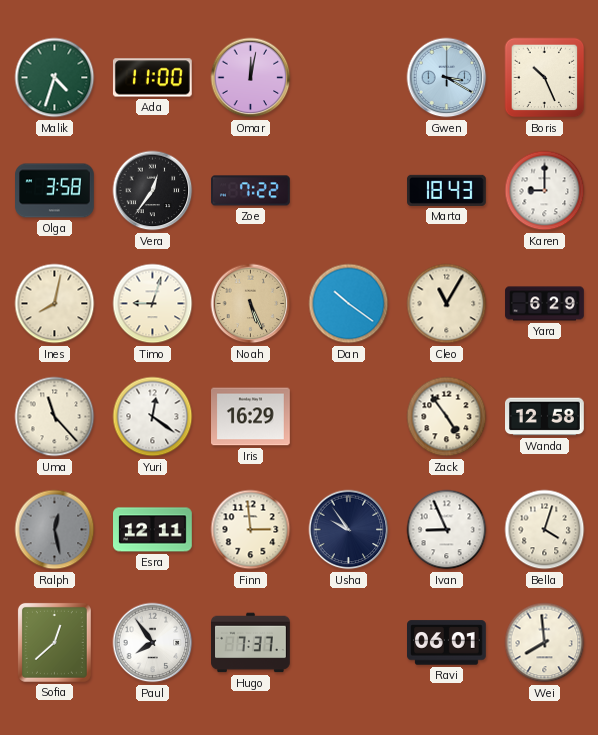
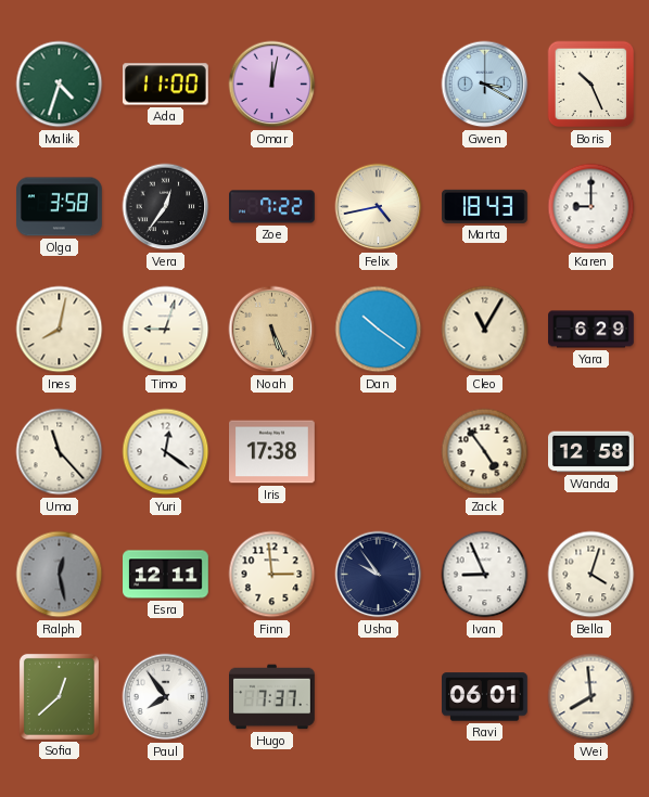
Felix: none -> 4:43 (379, 207)
Iris: 16:29 -> 17:38 (272, 452)
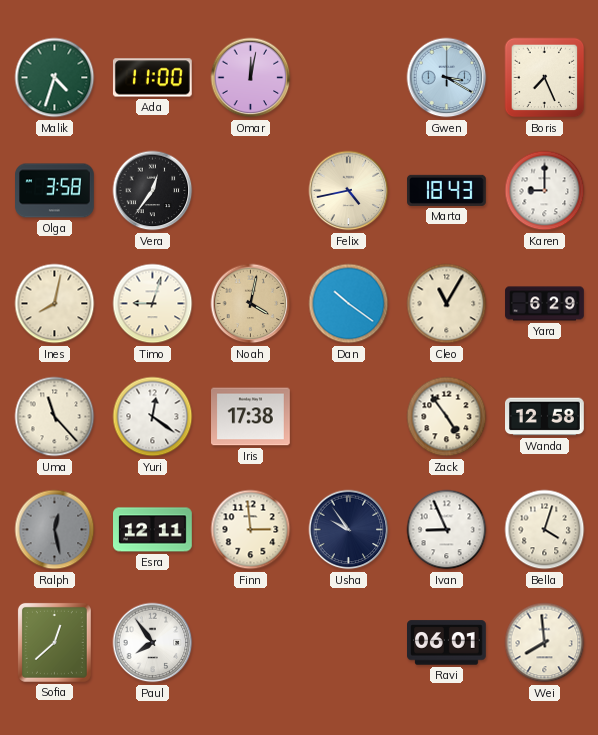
Boris: 10:26 -> 7:26 (545, 78)
Zoe: 7:22 -> none (272, 207)
Noah: 5:26 -> 4:02 (251, 304)
Hugo: 7:37 -> none (272, 697)
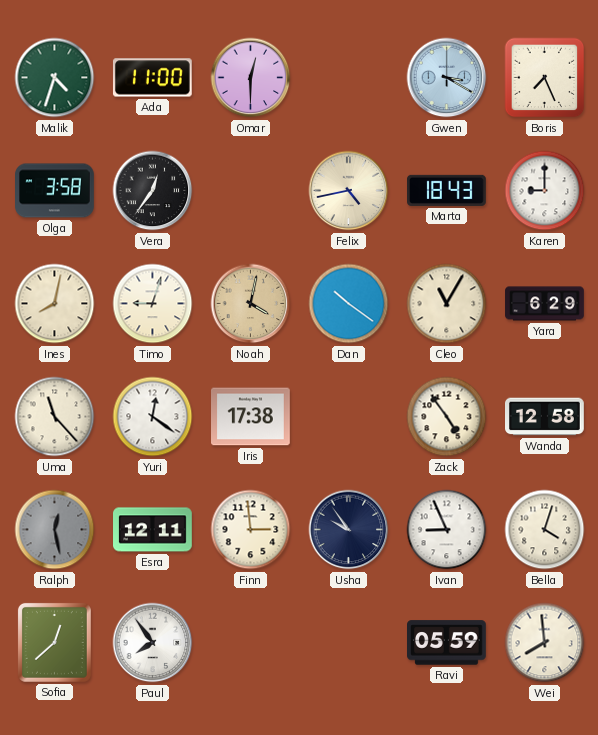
Omar: 12:02 -> 12:30 (251, 78)
Ravi: 06:01 -> 05:59 (447, 643)
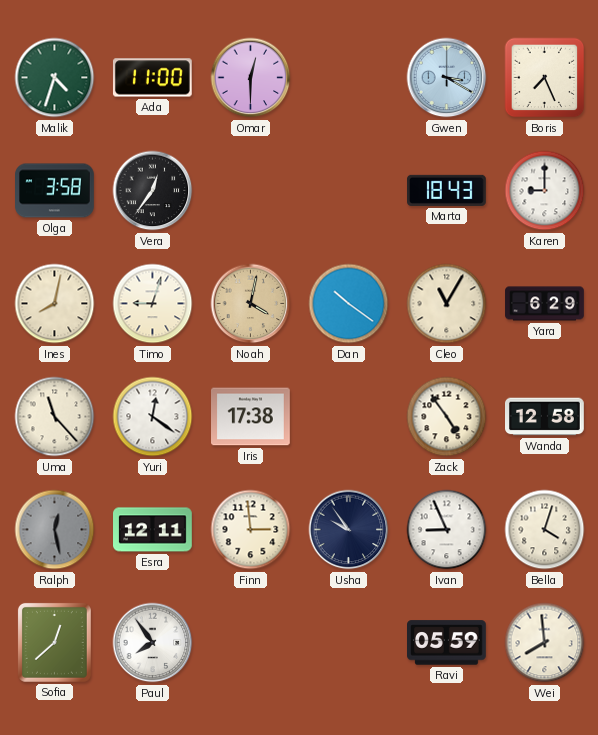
Felix: 4:43 -> none (349, 191)
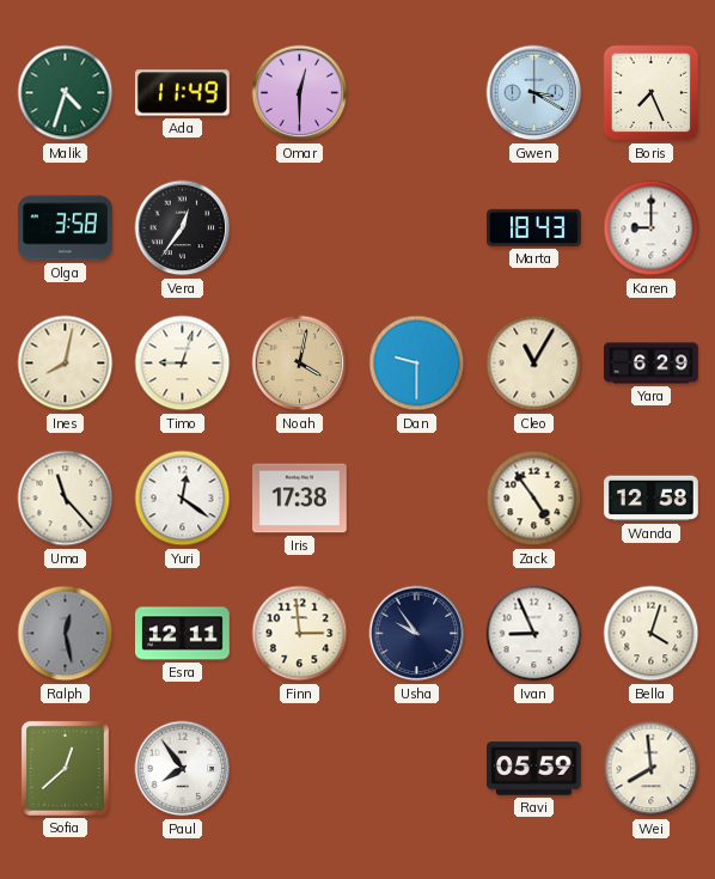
Ada: 11:00 -> 11:49 (183, 93)
Dan: 10:21 -> 9:30 (417, 364)
